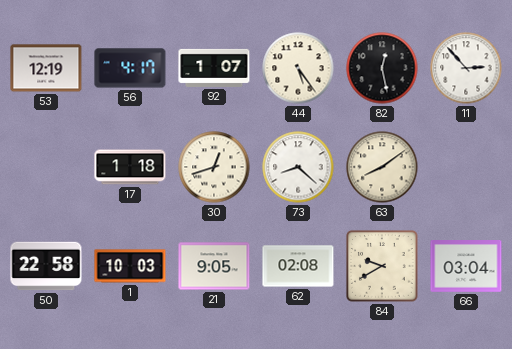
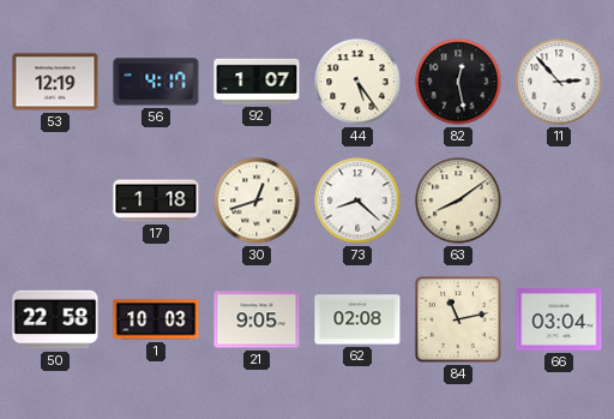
84: 9:40 -> 11:13 (458, 319)
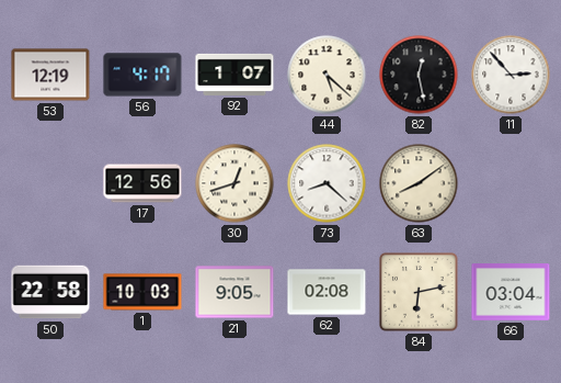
44: 5:24 -> 5:22 (327, 75)
17: 1:18 -> 12:56 (142, 183)
84: 11:13 -> 6:13 (419, 292)
